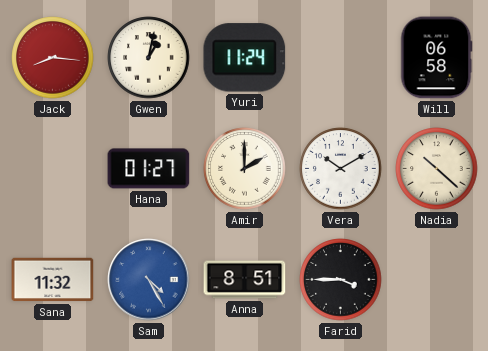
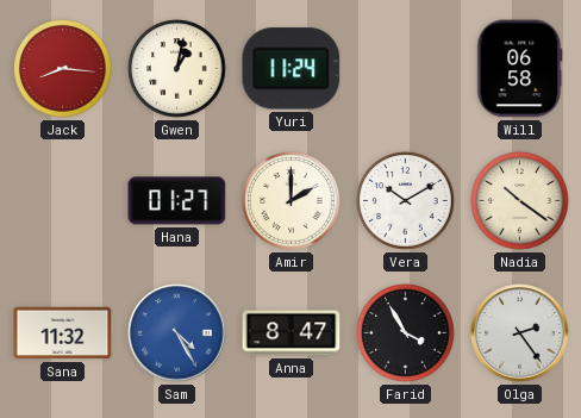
Nadia: 10:22 -> 10:21 (520, 201)
Anna: 8:51 -> 8:47 (292, 333)
Farid: 3:45 -> 3:55 (406, 333)
Olga: none -> 2:24 (520, 333)
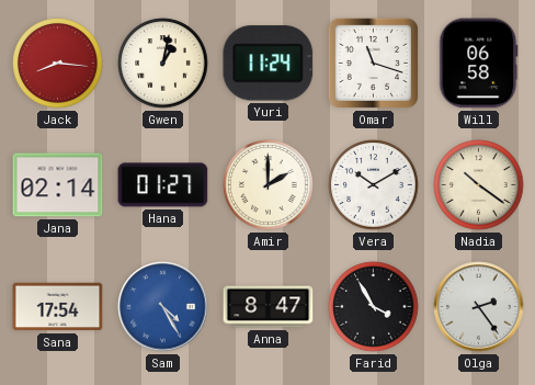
Omar: none -> 11:18 (373, 63)
Jana: none -> 02:14 (58, 185)
Sana: 11:32 -> 17:54 (58, 307)
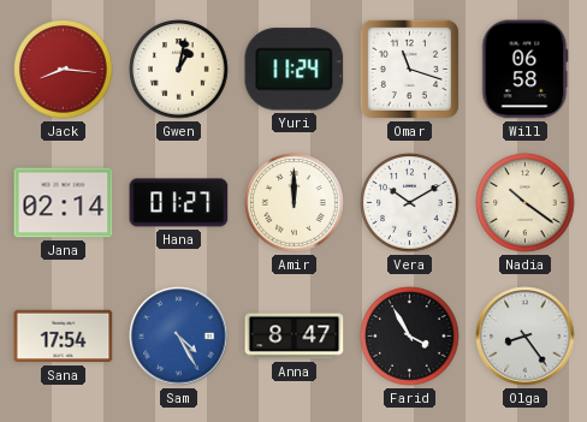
Amir: 2:00 -> 12:00 (295, 203)
Olga: 2:24 -> 8:24 (526, 337)
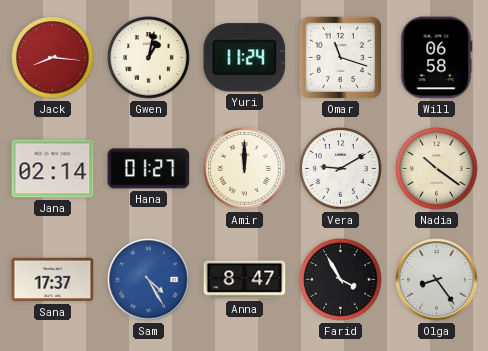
Vera: 10:10 -> 9:10 (341, 169)
Sana: 17:54 -> 17:37 (53, 280)
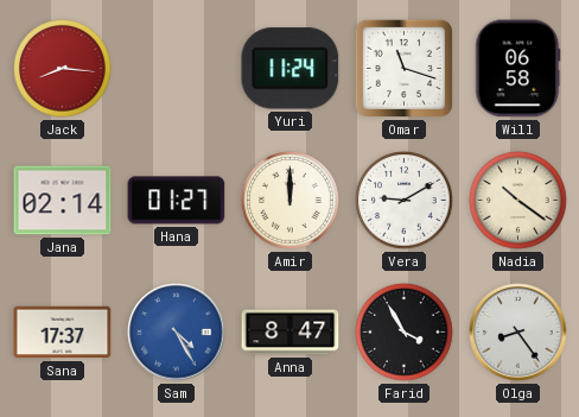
Gwen: 1:02 -> none (149, 58)
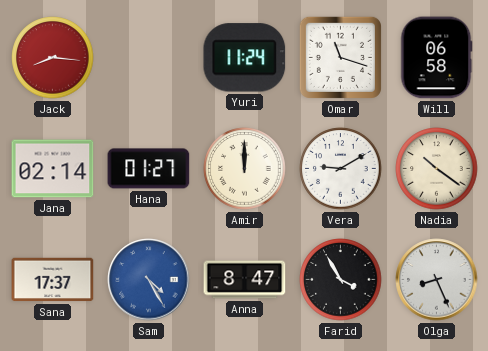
Olga: 8:24 -> 8:26 (437, 280)
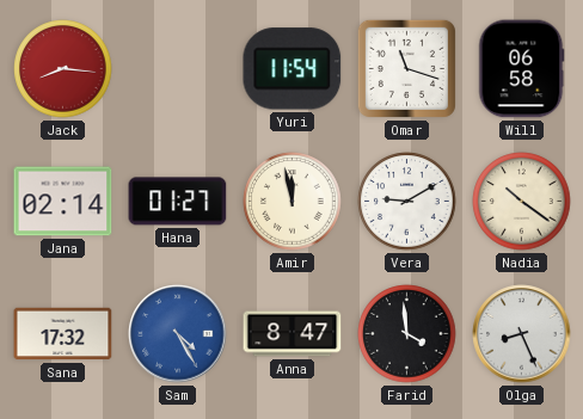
Yuri: 11:24 -> 11:54 (293, 69)
Amir: 12:00 -> 11:58 (293, 202)
Sana: 17:37 -> 17:32 (63, 334)
Farid: 3:55 -> 3:59 (407, 334)
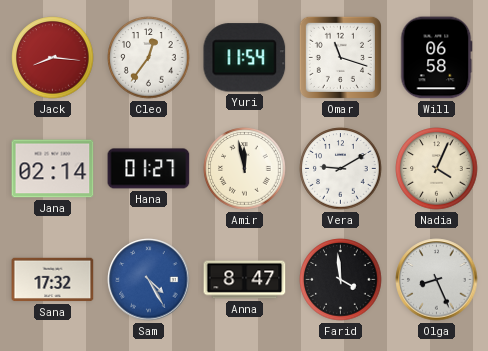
Cleo: none -> 12:36 (149, 58)
Nadia: 10:21 -> 4:04 (437, 169)
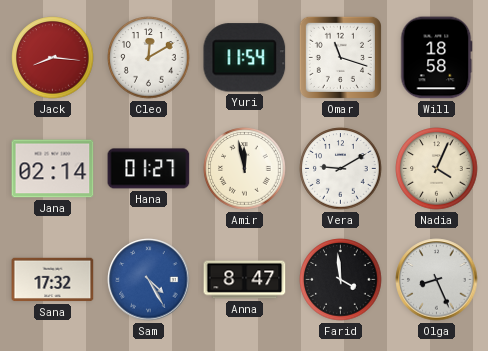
Cleo: 12:36 -> 12:10 (149, 58)
Will: 06:58 -> 18:58 (436, 58)
